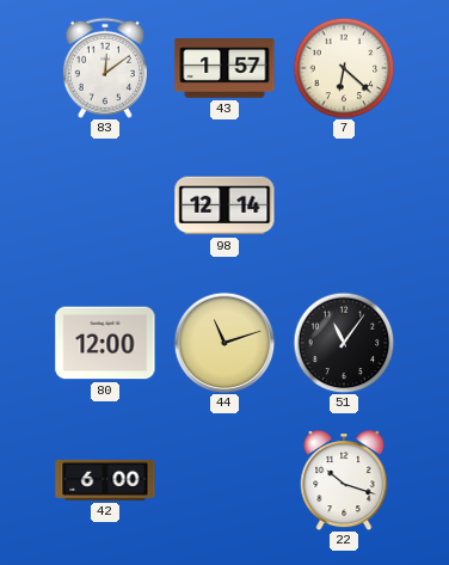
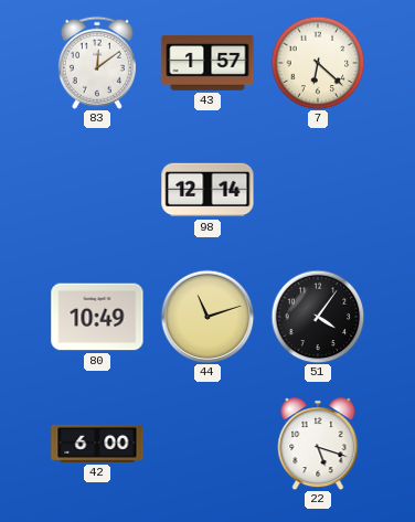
80: 12:00 -> 10:49 (97, 317)
51: 11:06 -> 4:06 (318, 317)
22: 10:18 -> 5:18 (318, 444)
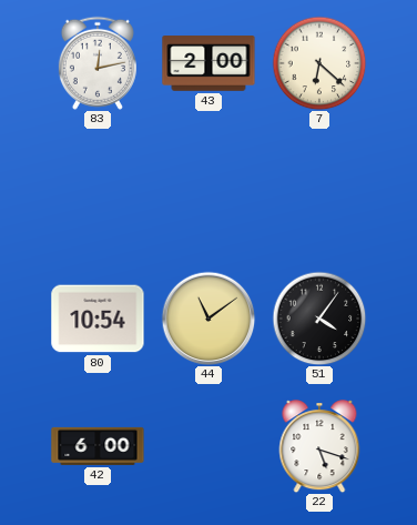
83: 12:09 -> 12:13 (98, 63)
43: 1:57 -> 2:00 (208, 63)
98: 12:14 -> none (208, 190)
80: 10:49 -> 10:54 (98, 319)
44: 11:12 -> 11:09 (208, 319)
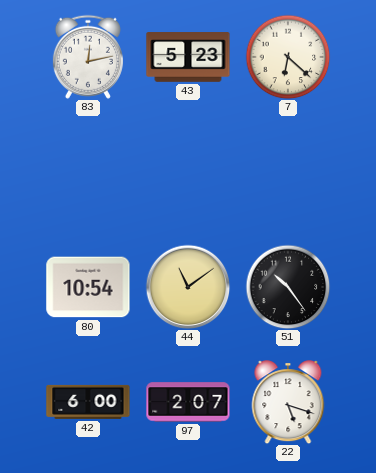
43: 2:00 -> 5:23 (188, 57)
51: 4:06 -> 10:24 (288, 287)
97: none -> 2:07 (188, 402)
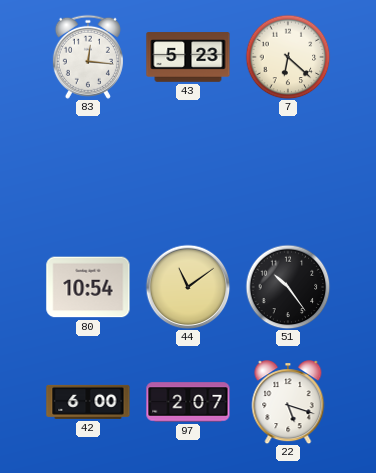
83: 12:13 -> 12:16 (88, 57)
